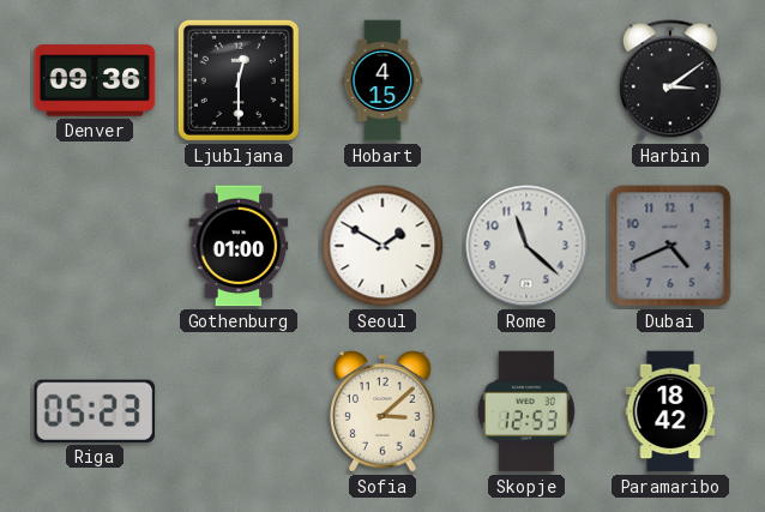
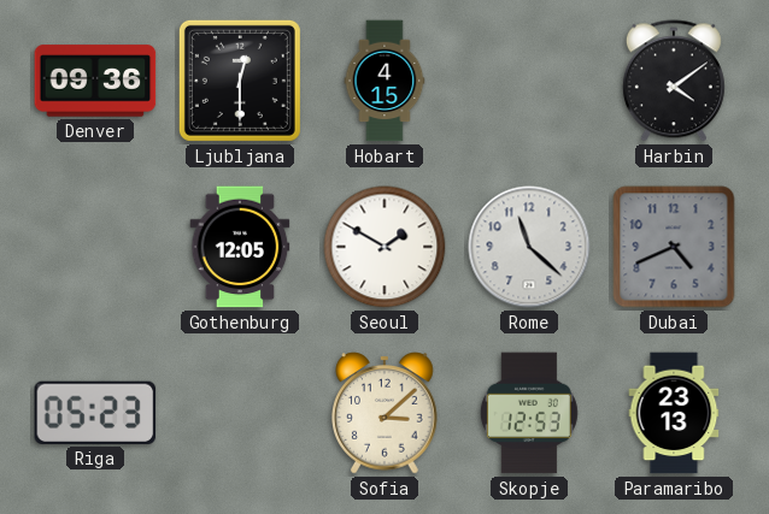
Harbin: 3:09 -> 4:09 (674, 81)
Gothenburg: 01:00 -> 12:05 (240, 247)
Paramaribo: 18:42 -> 23:13 (674, 413)
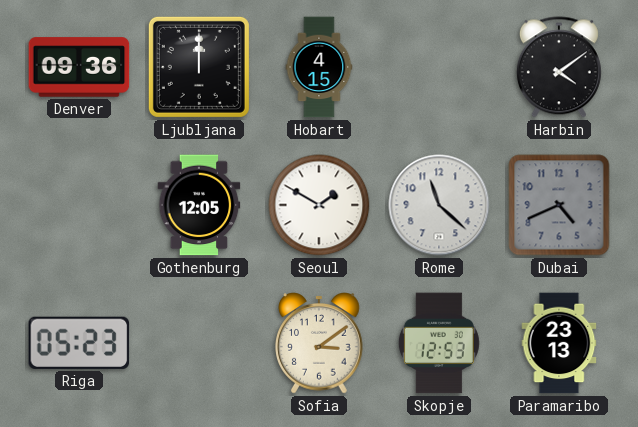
Ljubljana: 12:30 -> 12:00 (199, 67)
Sofia: 3:08 -> 3:09 (319, 343)
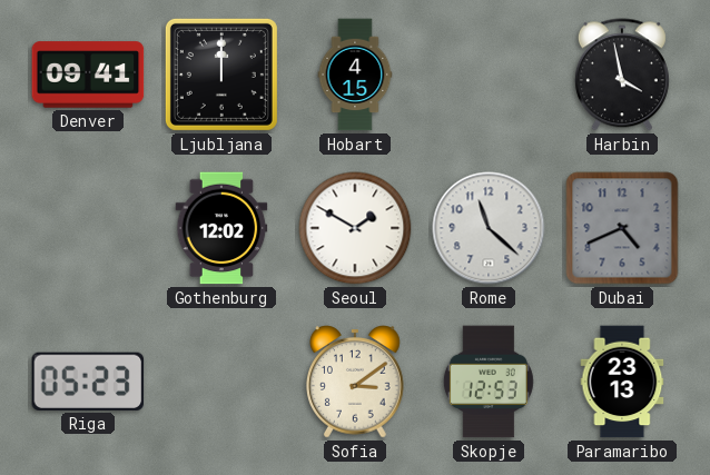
Denver: 09:36 -> 09:41 (88, 75)
Harbin: 4:09 -> 3:58 (622, 75)
Gothenburg: 12:05 -> 12:02 (221, 228)
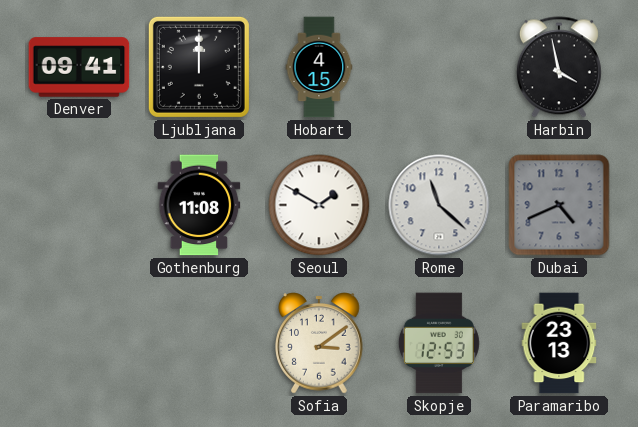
Gothenburg: 12:02 -> 11:08 (199, 205)
Riga: 05:23 -> none (88, 382)
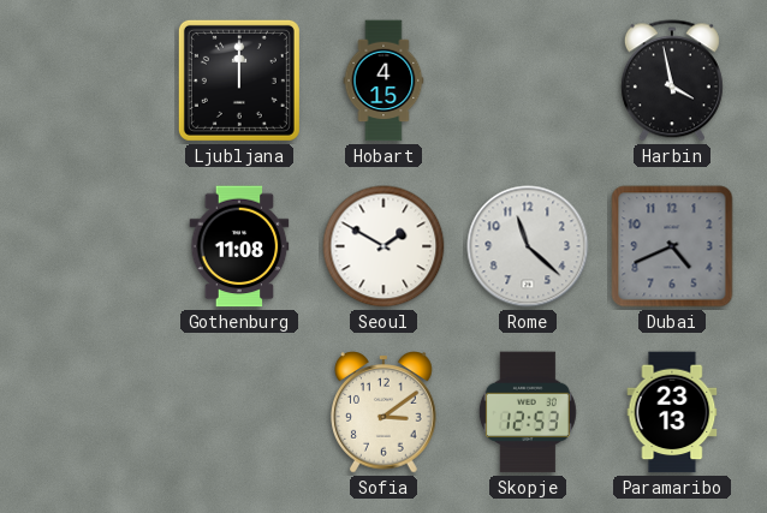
Denver: 09:41 -> none (79, 67)
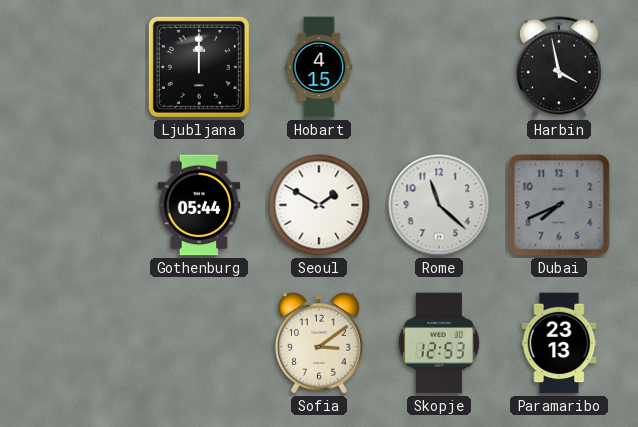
Gothenburg: 11:08 -> 05:44 (199, 205)
Dubai: 4:41 -> 7:41 (559, 205)
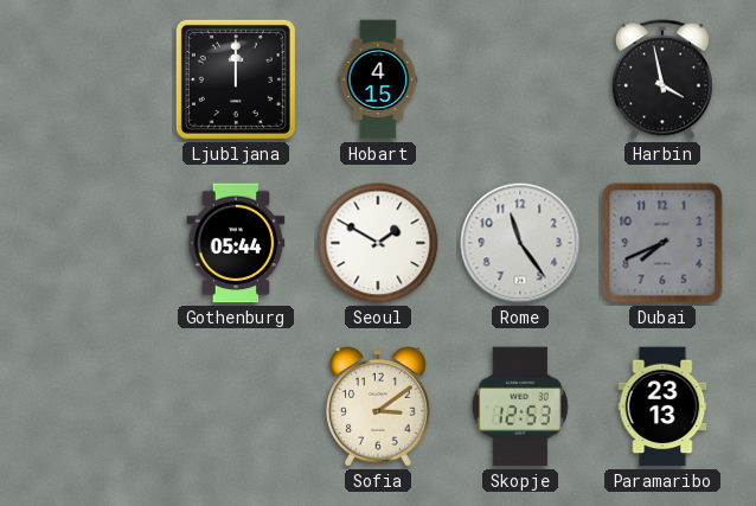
Rome: 11:22 -> 11:24 (520, 243)
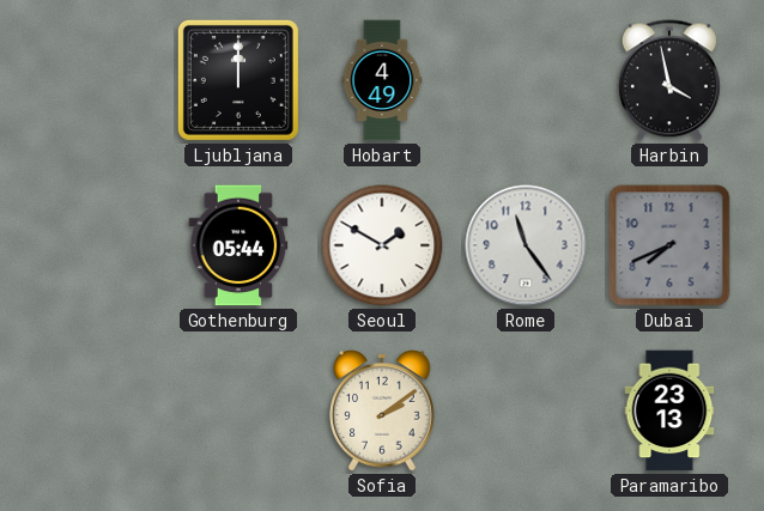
Hobart: 4:15 -> 4:49 (382, 80)
Sofia: 3:09 -> 2:09 (382, 410)
Skopje: 12:53 -> none (520, 406)
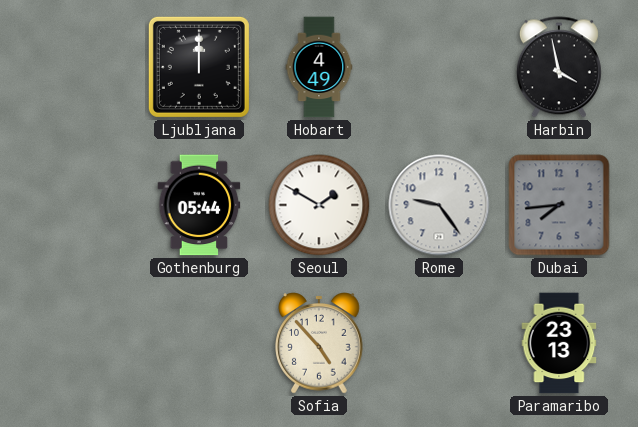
Rome: 11:24 -> 9:24 (439, 205)
Dubai: 7:41 -> 7:44 (559, 205)
Sofia: 2:09 -> 4:53 (319, 343)
